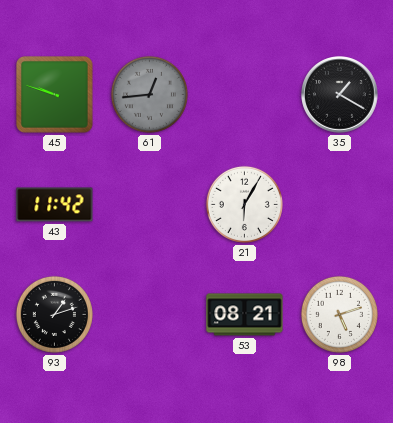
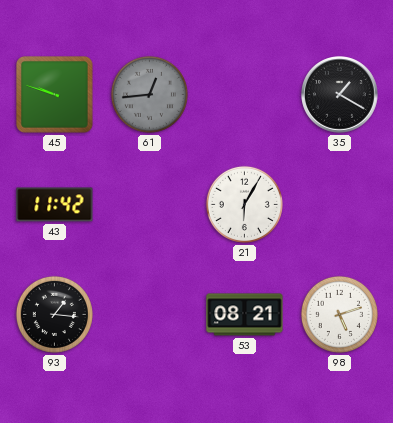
93: 1:12 -> 1:16 (54, 314)
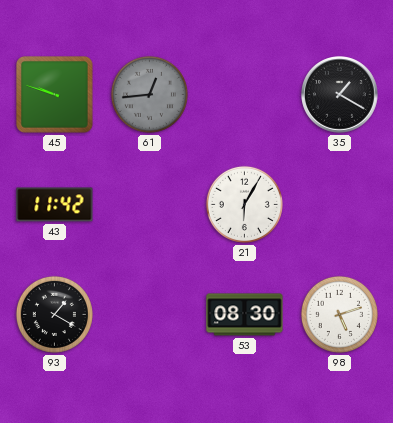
93: 1:16 -> 1:20 (54, 314)
53: 08:21 -> 08:30 (245, 315)
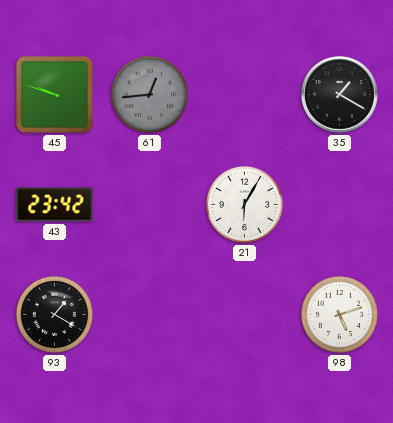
43: 11:42 -> 23:42 (55, 205)
53: 08:30 -> none (245, 315)
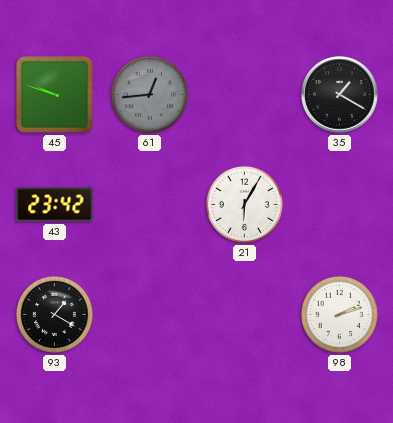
98: 5:12 -> 2:12 (339, 314)
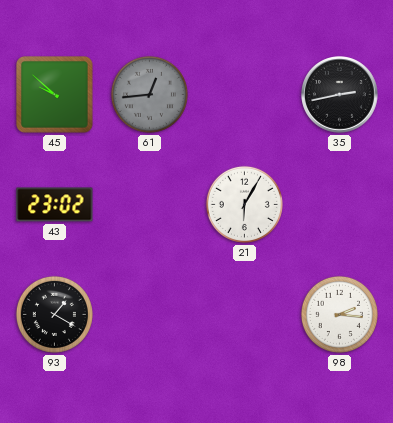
45: 9:48 -> 9:52 (55, 95)
35: 1:20 -> 2:43 (340, 95)
43: 23:42 -> 23:02 (55, 205)
98: 2:12 -> 2:16 (339, 314)
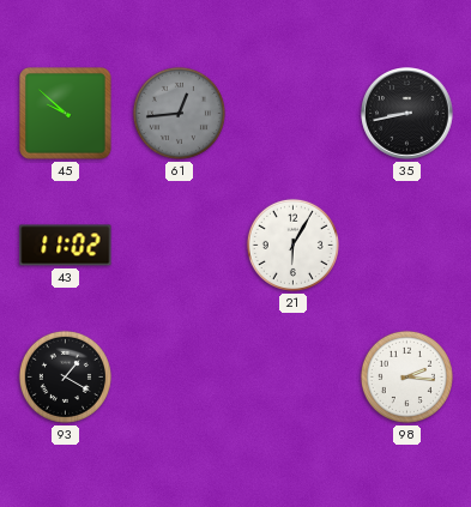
35: 2:43 -> 8:43 (407, 114)
43: 23:02 -> 11:02 (66, 246)
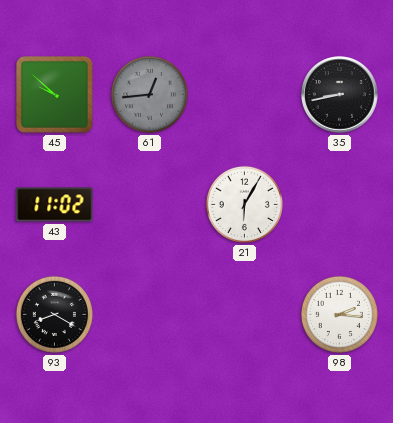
93: 1:20 -> 8:20 (54, 314)
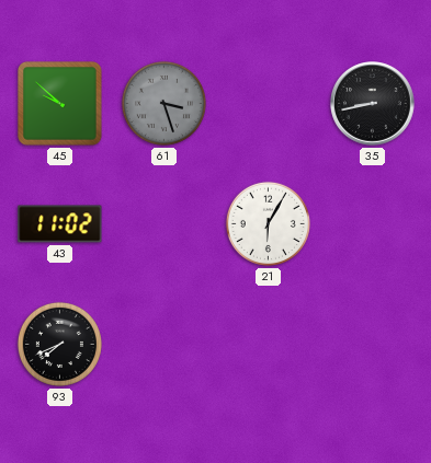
61: 12:44 -> 3:27 (163, 103)
93: 8:20 -> 7:41 (59, 344)
98: 2:16 -> none (339, 314)
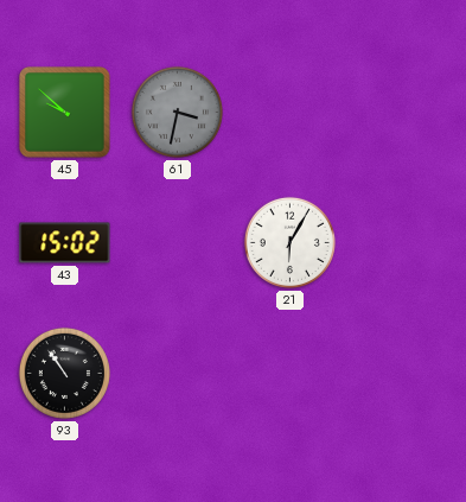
61: 3:27 -> 3:32 (177, 112)
35: 8:43 -> none (373, 104)
43: 11:02 -> 15:02 (65, 243)
93: 7:41 -> 10:54 (64, 373)
